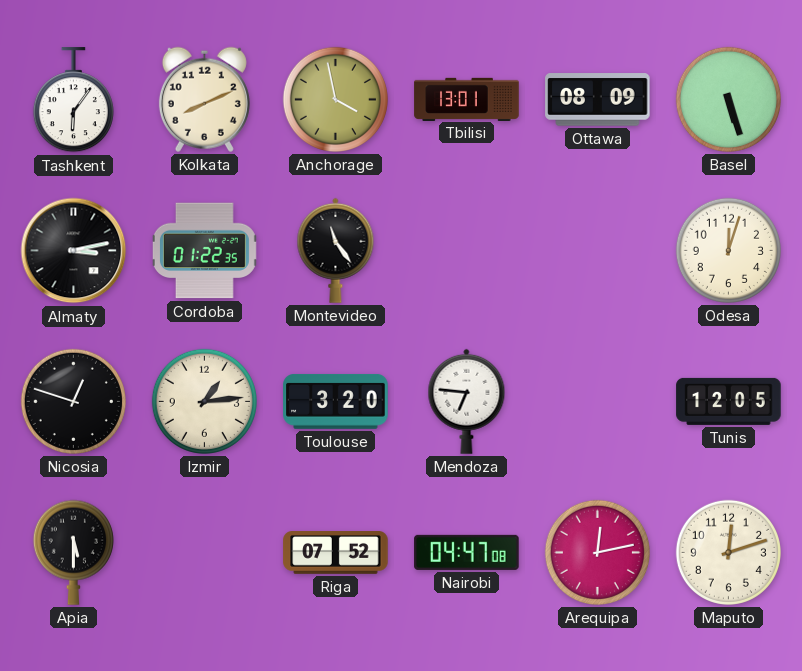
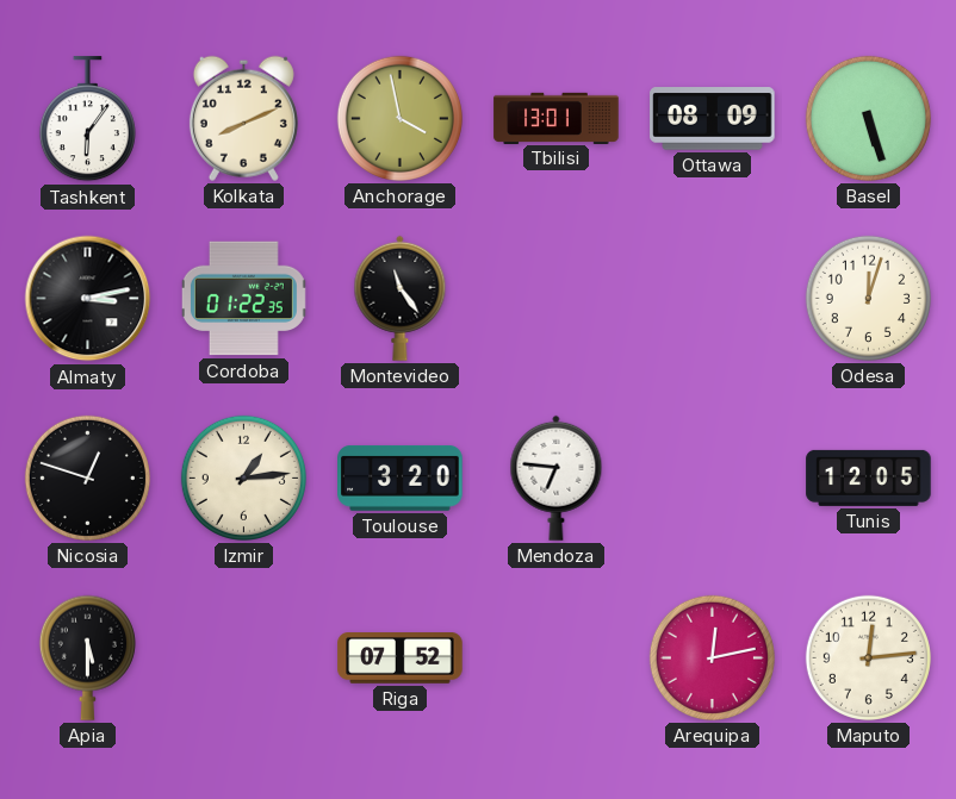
Nairobi: 04:47 -> none (467, 552)
Maputo: 12:12 -> 12:14 (868, 657)
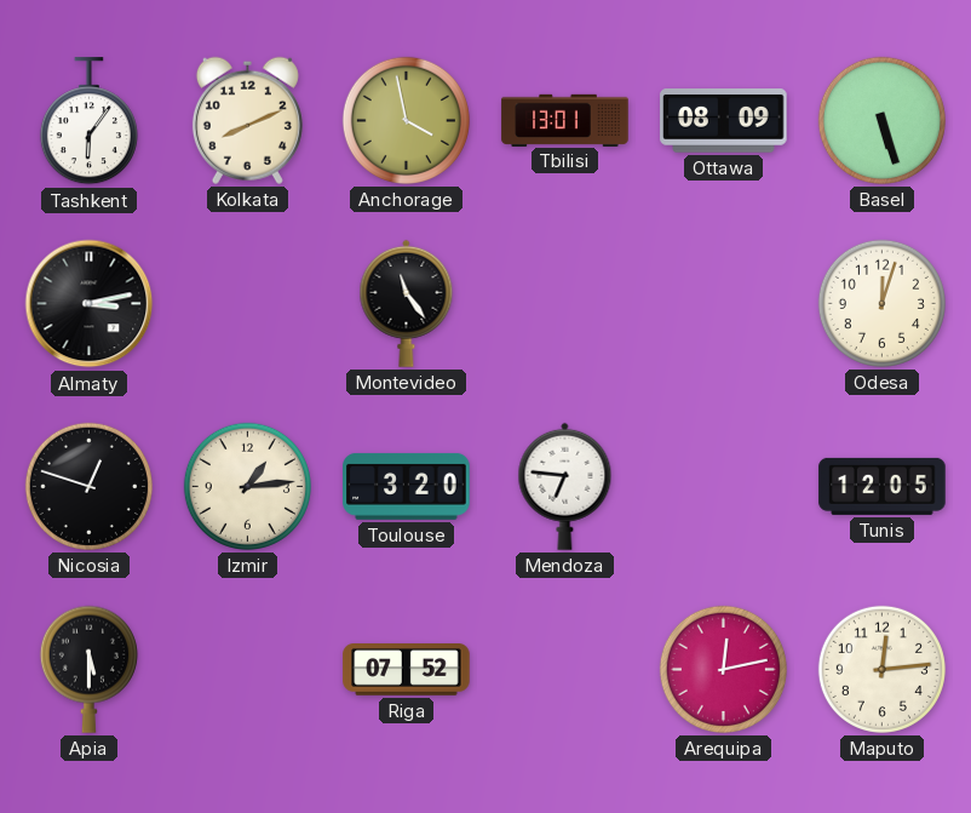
Cordoba: 01:22 -> none (243, 299)
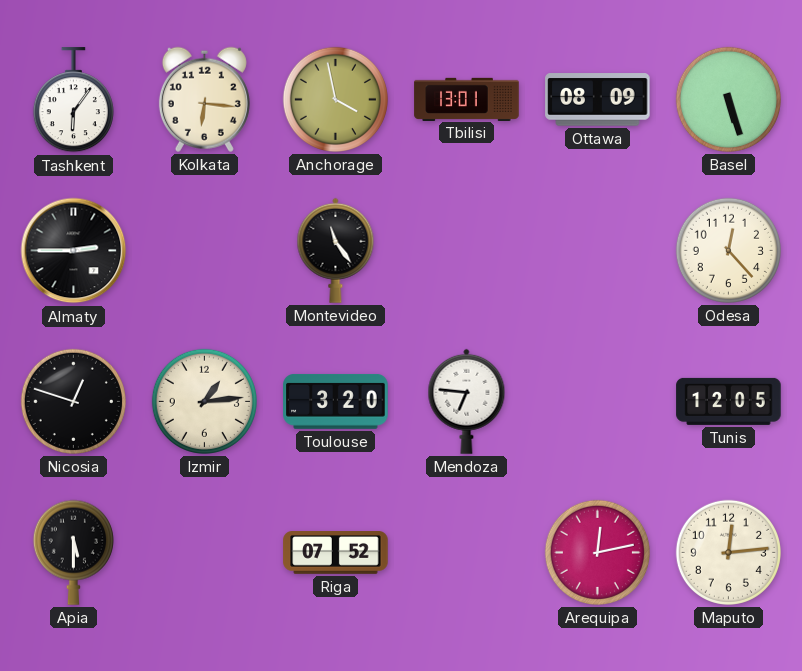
Kolkata: 8:11 -> 6:16 (204, 99)
Almaty: 3:13 -> 2:45 (74, 251)
Odesa: 12:03 -> 12:23 (728, 250)
